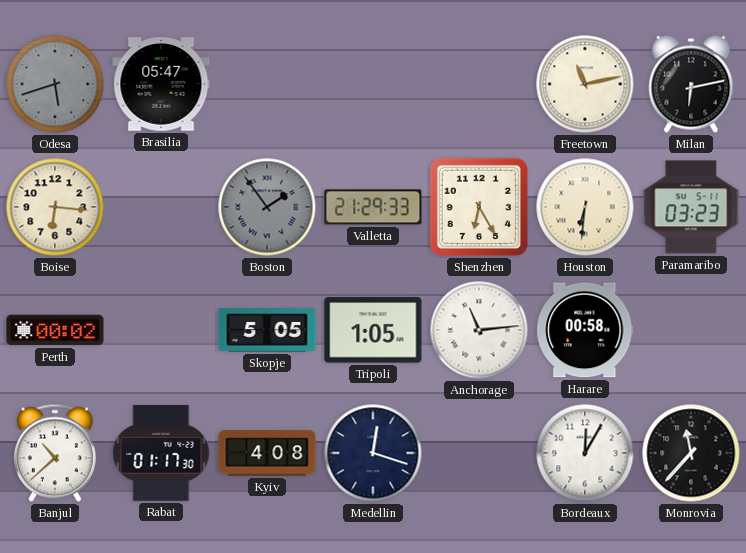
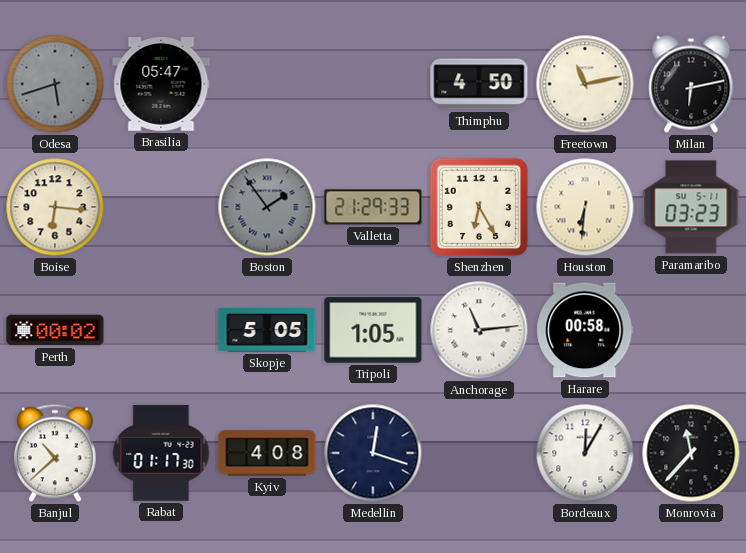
Thimphu: none -> 4:50 (479, 84)
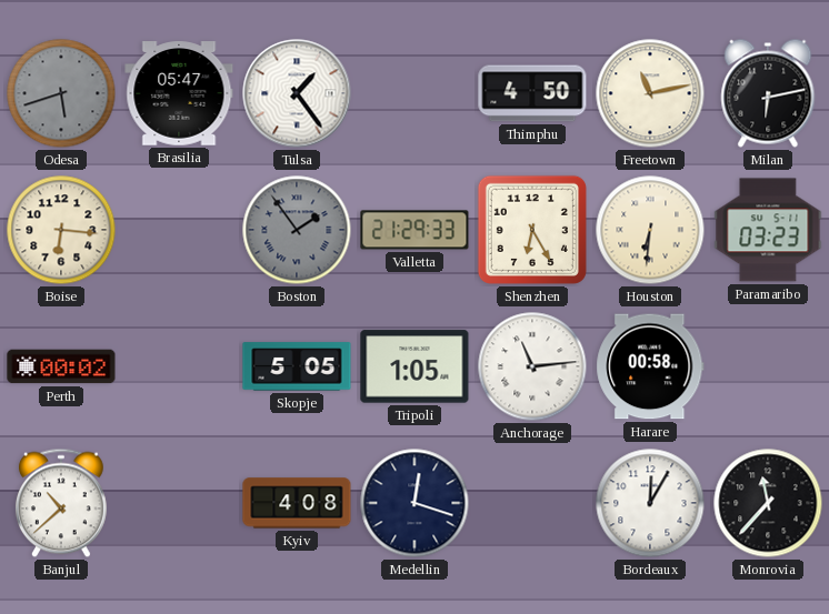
Tulsa: none -> 1:24 (297, 93)
Rabat: 01:17 -> none (161, 453)
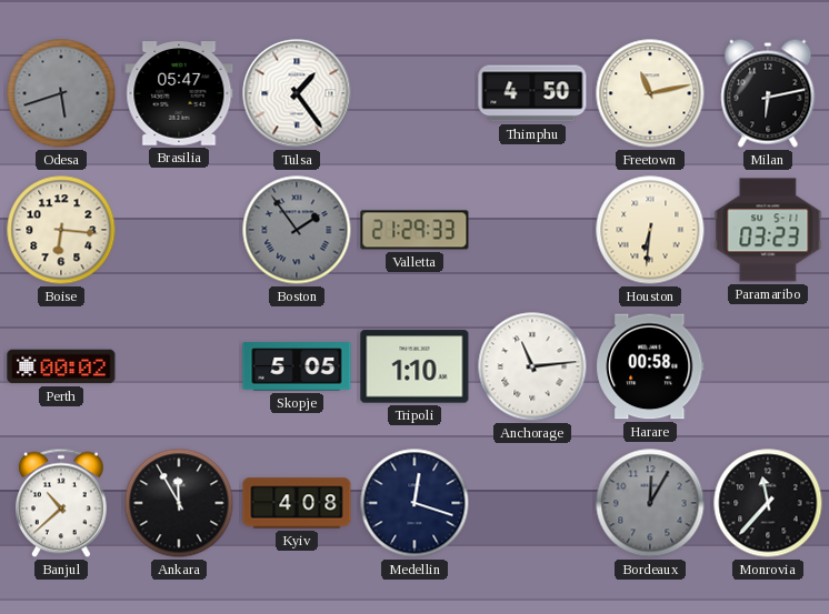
Shenzhen: 6:25 -> none (532, 230)
Tripoli: 1:05 -> 1:10 (414, 366)
Ankara: none -> 11:55 (179, 503)
Bordeaux dial: white -> grey (650, 503)
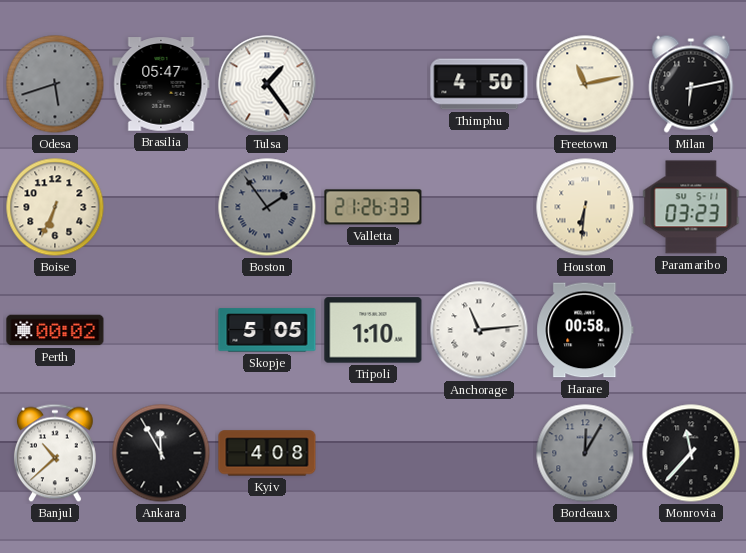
Boise: 6:16 -> 6:34 (55, 207)
Valletta: 21:29 -> 21:26 (373, 207)
Medellin: 12:18 -> none (414, 503)
